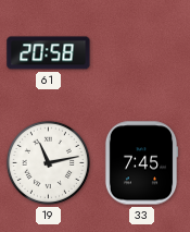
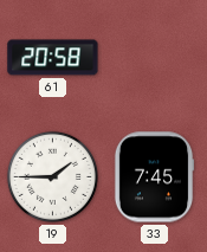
19: 11:13 -> 1:45 (52, 176)
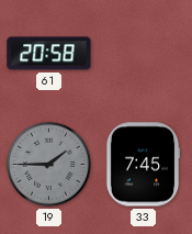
19 dial: white -> grey (48, 164)
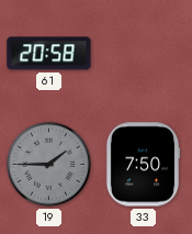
33: 7:45 -> 7:50 (143, 165)
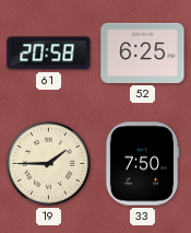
52: none -> 6:25 (143, 53)
19 dial: grey -> cream (48, 163)
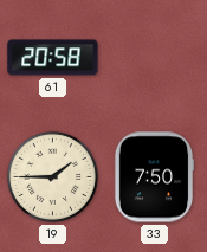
52: 6:25 -> none (143, 53)
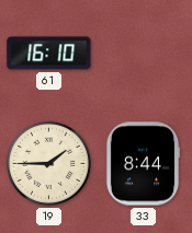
61: 20:58 -> 16:10 (49, 54)
33: 7:50 -> 8:44 (143, 164)
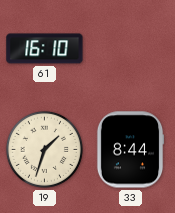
19: 1:45 -> 1:33 (44, 149)
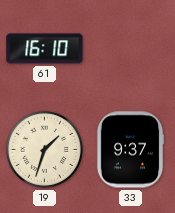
33: 8:44 -> 9:37 (130, 150)
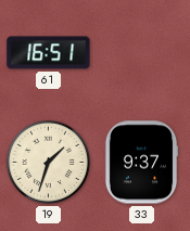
61: 16:10 -> 16:51 (49, 53)
